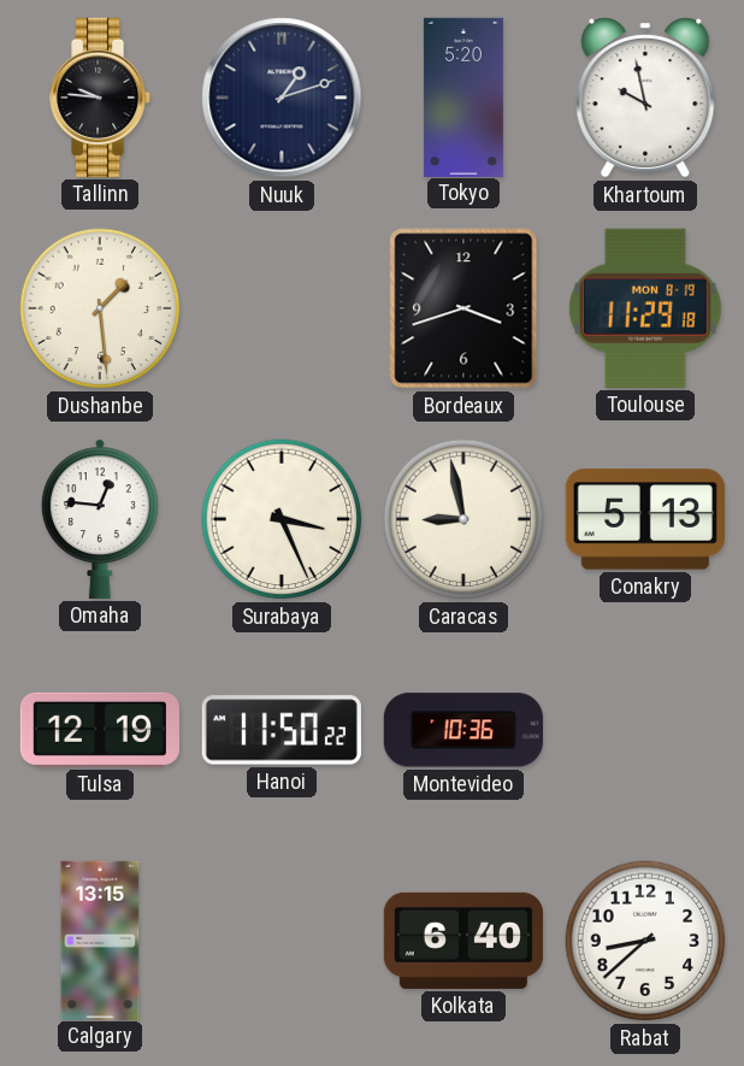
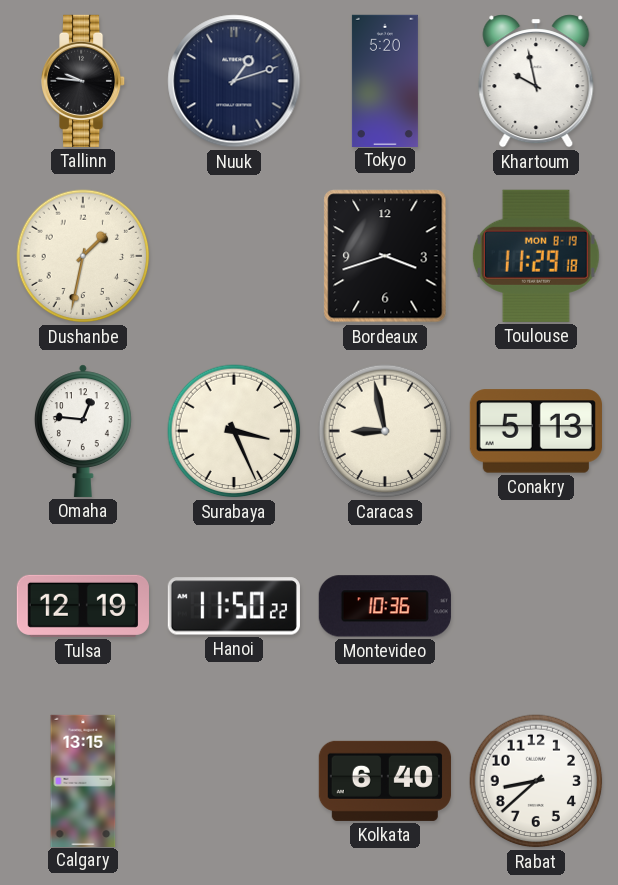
Dushanbe: 1:29 -> 1:32 (83, 256)
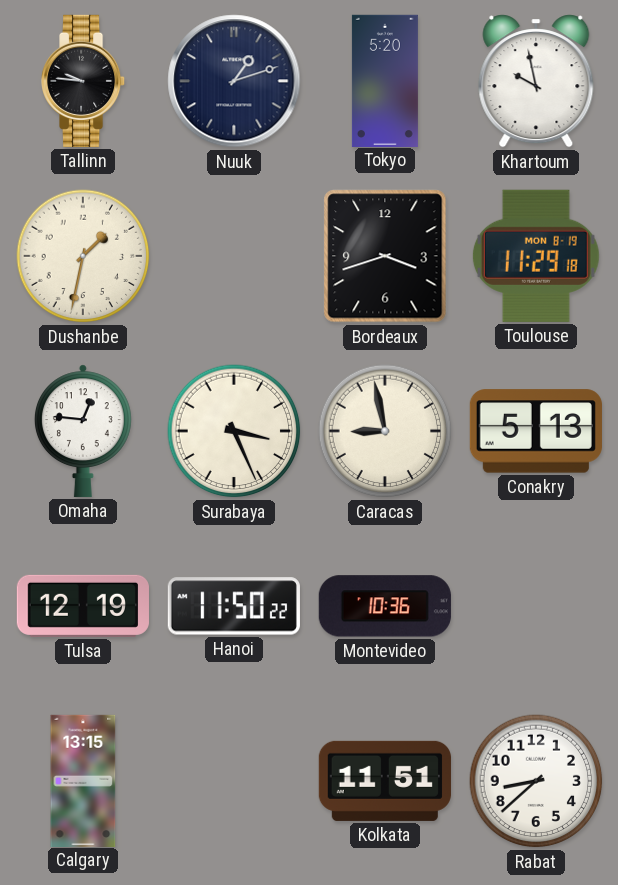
Kolkata: 6:40 -> 11:51 (385, 781)
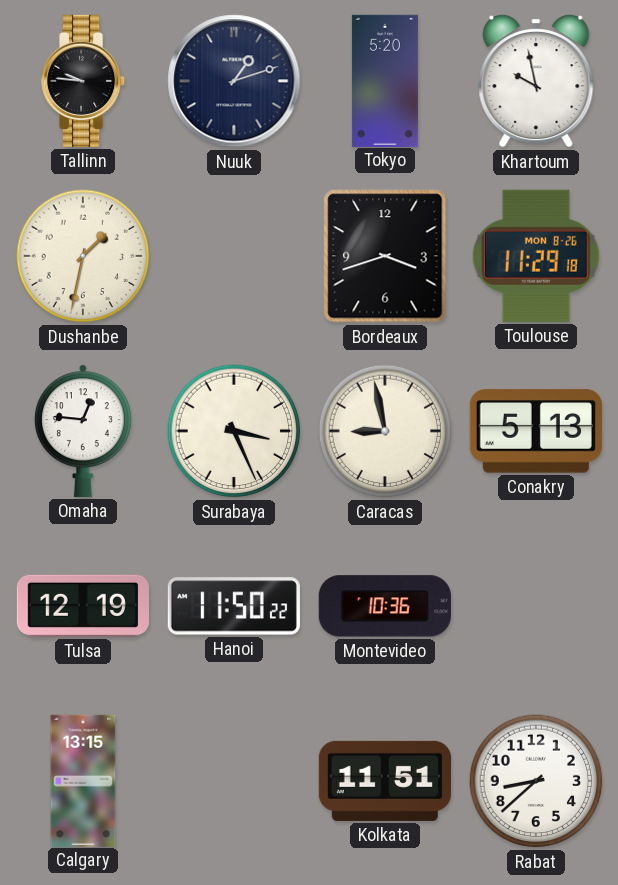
Toulouse date: MON 8-19 -> MON 8-26 (536, 256)
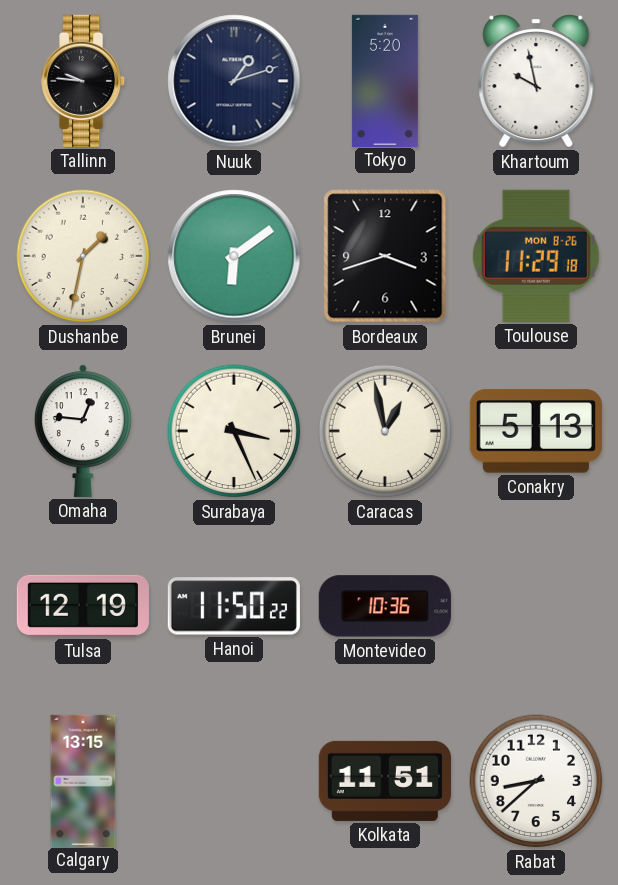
Brunei: none -> 6:09 (234, 256)
Caracas: 8:58 -> 12:58 (385, 431)
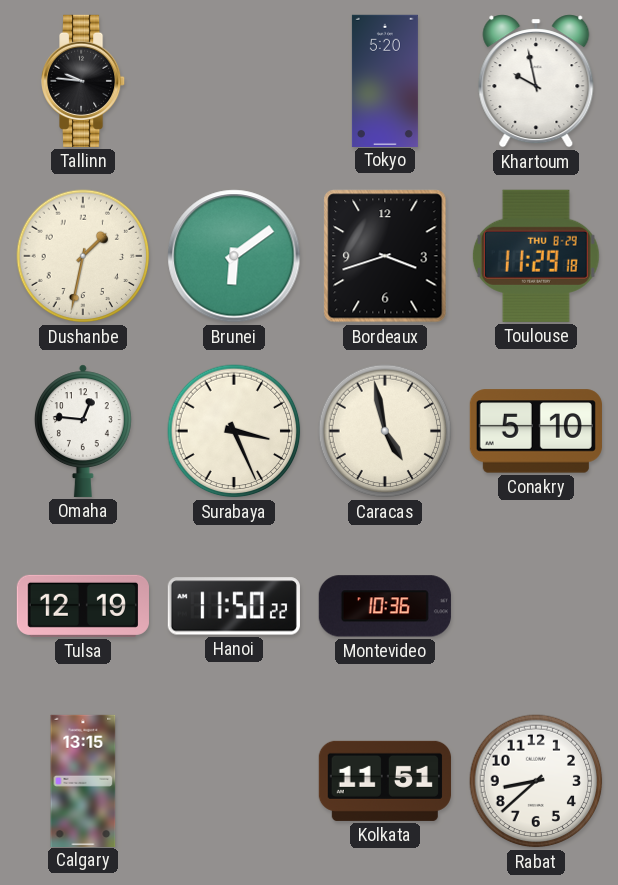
Nuuk: 1:12 -> none (234, 81)
Toulouse date: MON 8-26 -> THU 8-29 (536, 256)
Caracas: 12:58 -> 4:58 (385, 431)
Conakry: 5:13 -> 5:10 (536, 431)
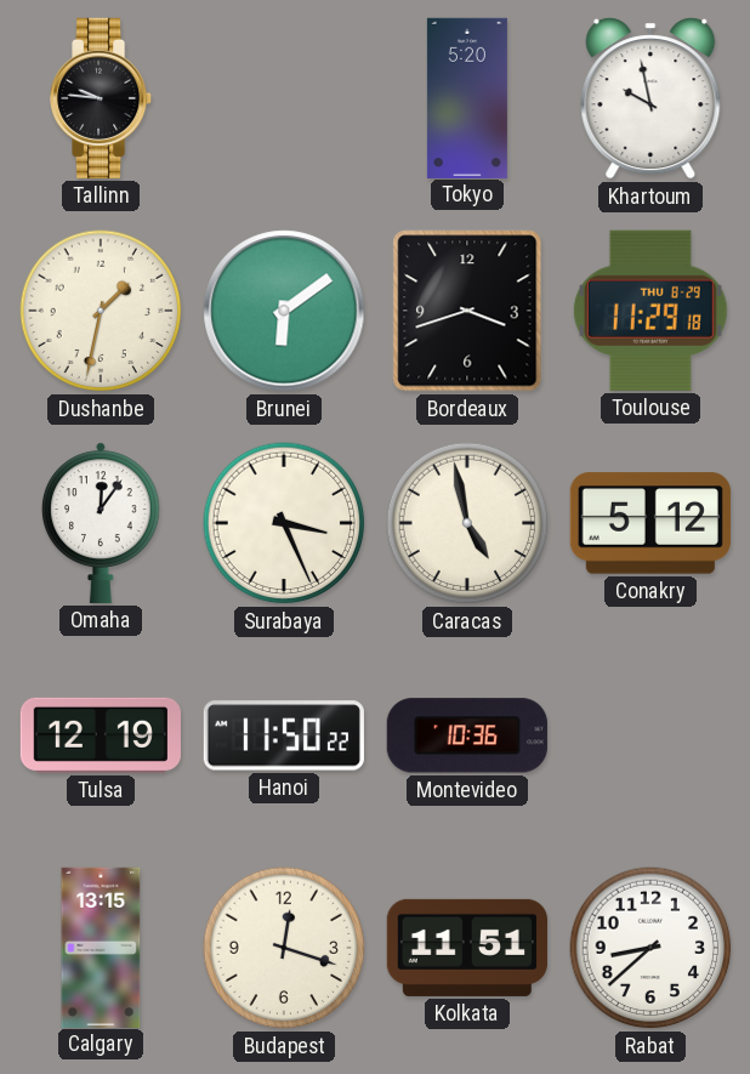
Omaha: 12:46 -> 12:06 (101, 523)
Conakry: 5:10 -> 5:12 (650, 523)
Budapest: none -> 12:18 (284, 948)
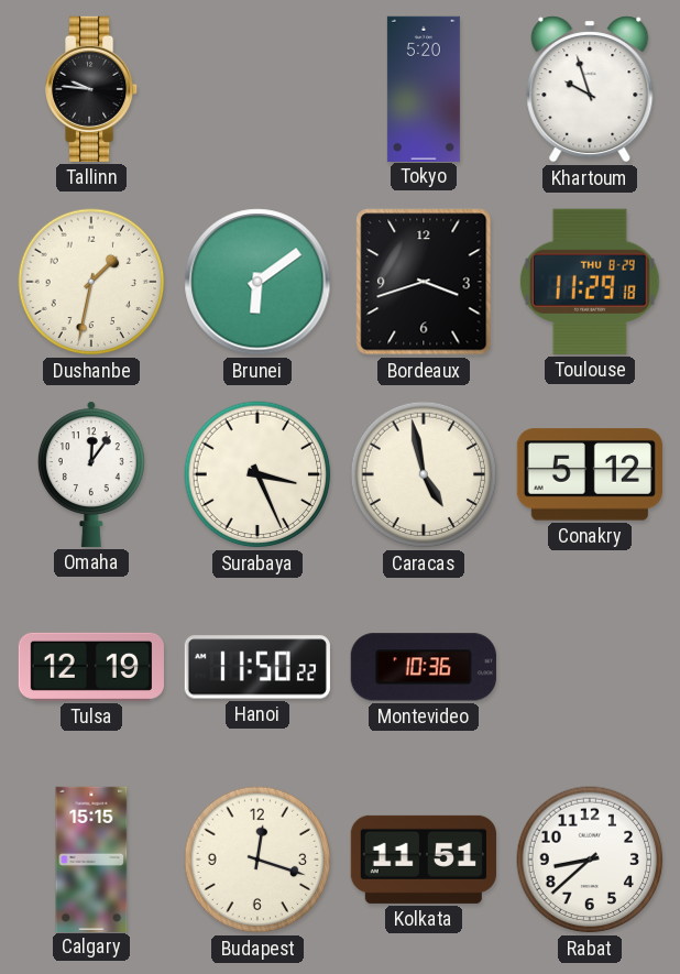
Khartoum: 9:58 -> 9:57 (590, 89)
Calgary: 13:15 -> 15:15 (91, 858)
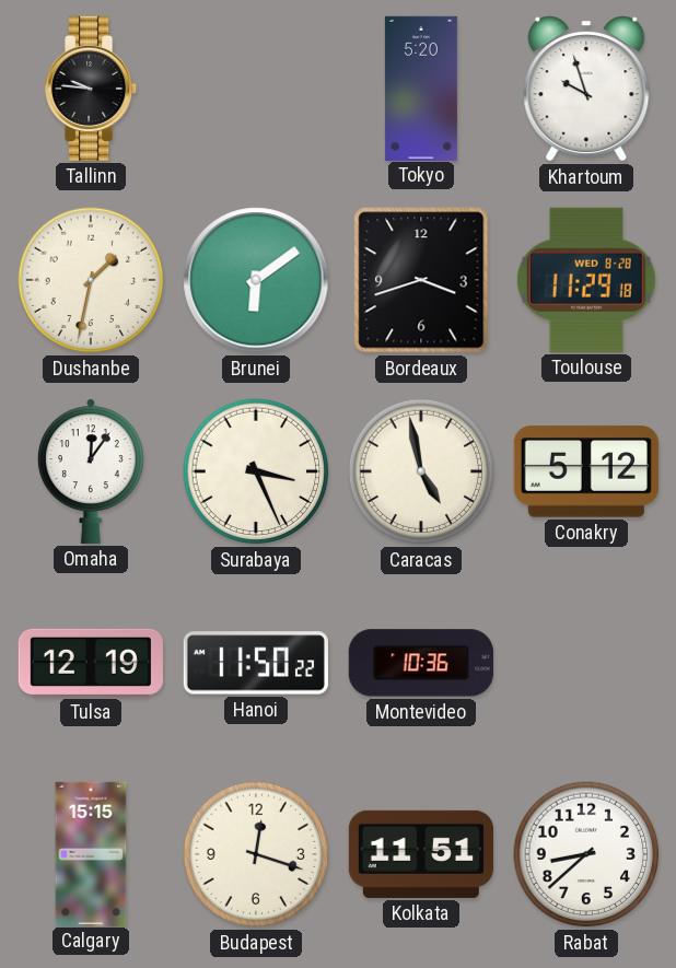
Toulouse date: THU 8-29 -> WED 8-28 (586, 280)
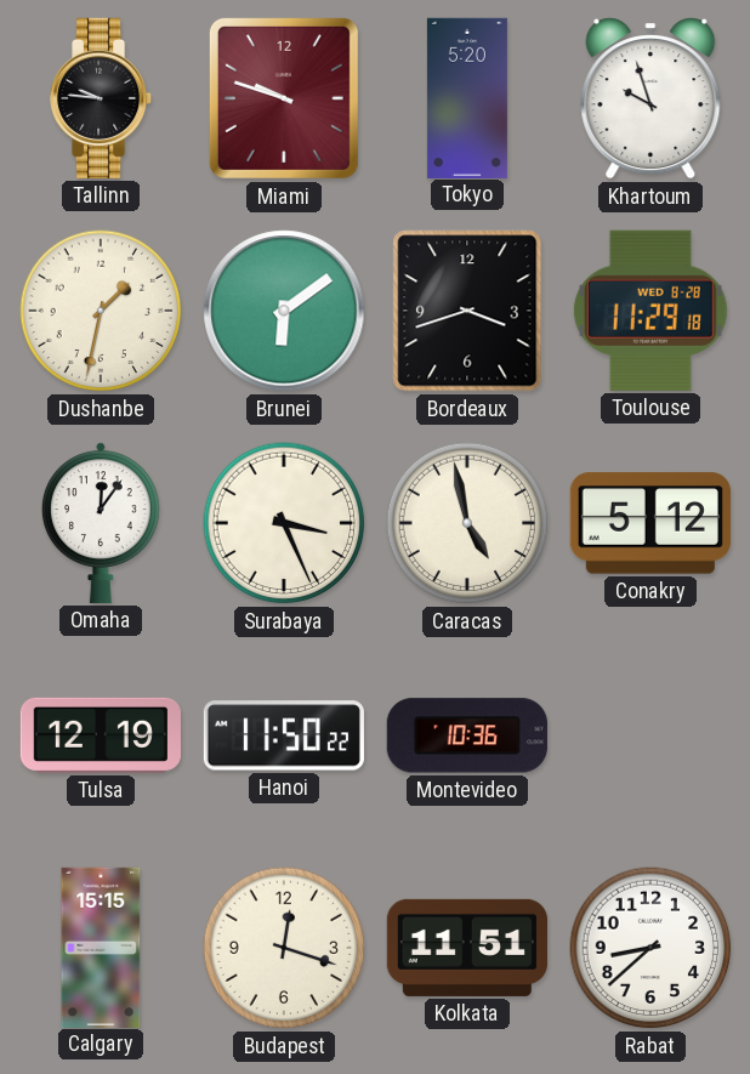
Miami: none -> 9:48 (284, 98)
